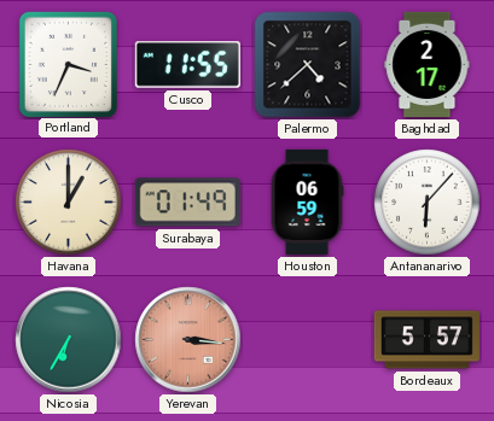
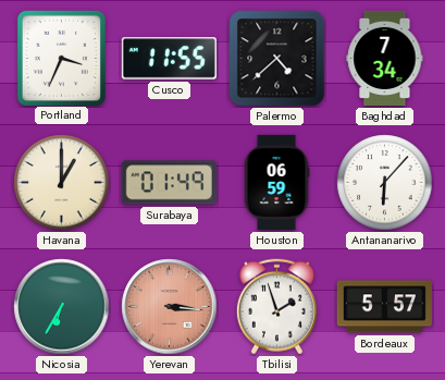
Baghdad: 2:17 -> 7:34 (385, 58)
Tbilisi: none -> 1:57 (276, 307)
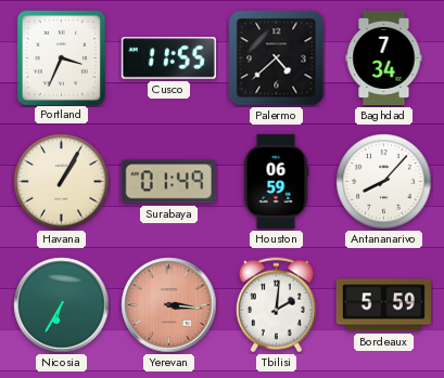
Havana: 1:00 -> 1:05 (62, 182)
Antananarivo: 6:07 -> 8:07 (384, 182)
Tbilisi: 1:57 -> 2:01 (276, 305)
Bordeaux: 5:57 -> 5:59 (383, 305)
